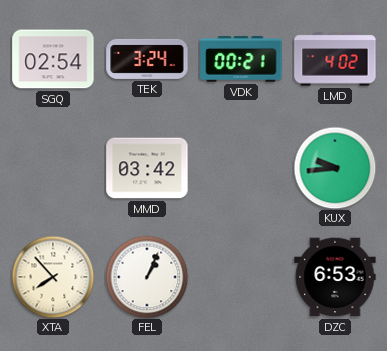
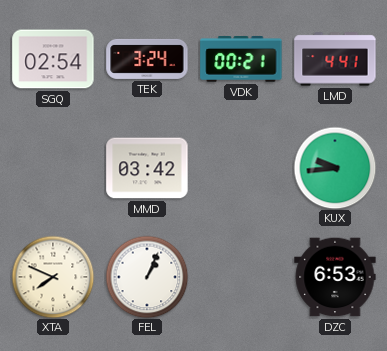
LMD: 4:02 -> 4:41 (335, 59)
XTA: 7:53 -> 7:49 (53, 277)
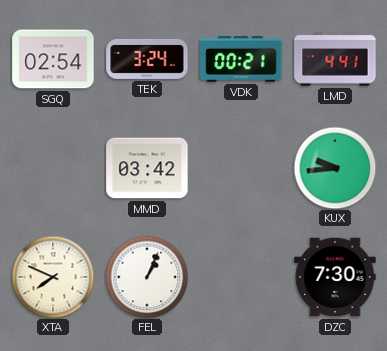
DZC: 6:53 -> 7:30 (335, 277)
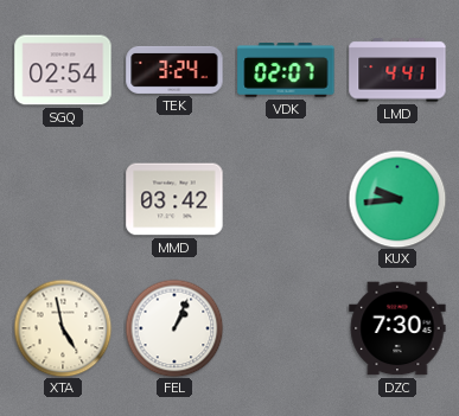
VDK: 00:21 -> 02:07 (286, 71)
XTA: 7:49 -> 4:58 (63, 328)
